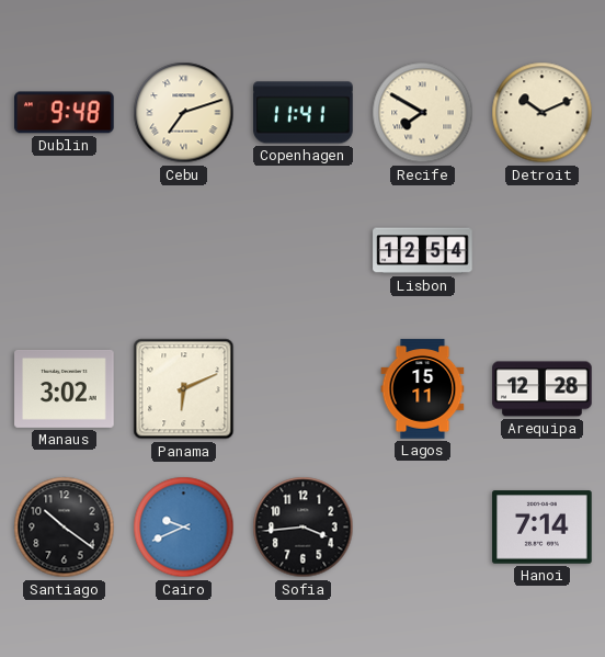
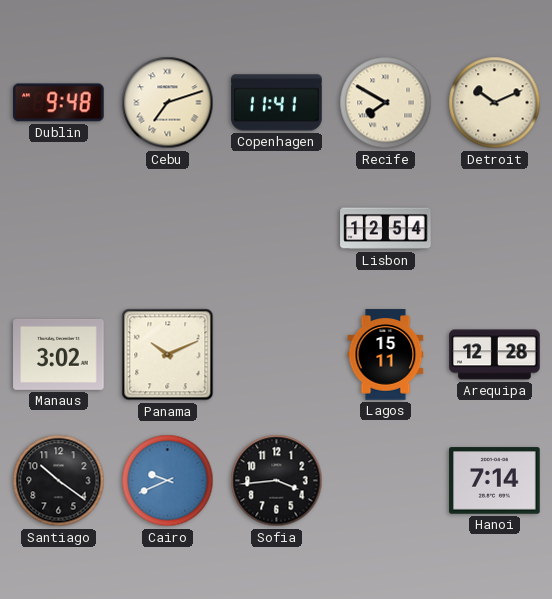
Panama: 6:11 -> 10:11 (168, 355)
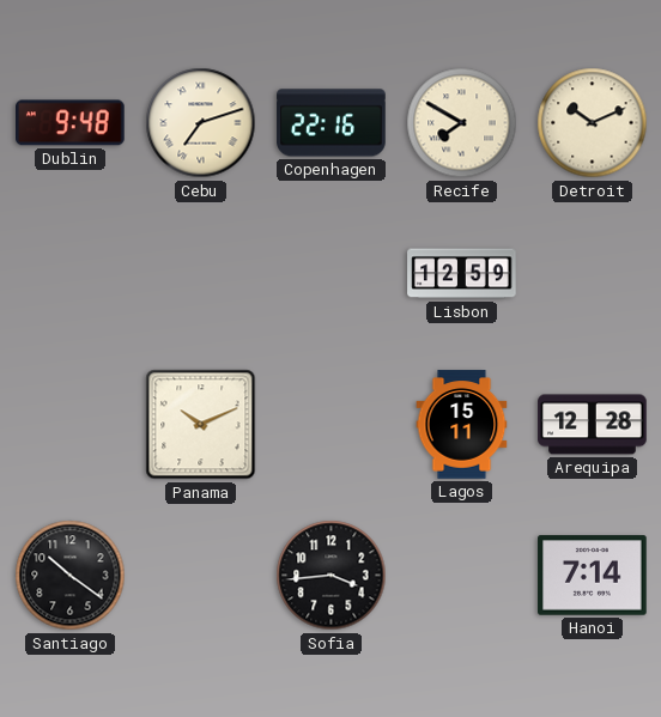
Copenhagen: 11:41 -> 22:16 (332, 123)
Lisbon: 12:54 -> 12:59 (462, 274)
Manaus: 3:02 -> none (59, 354)
Cairo: 9:41 -> none (168, 481)
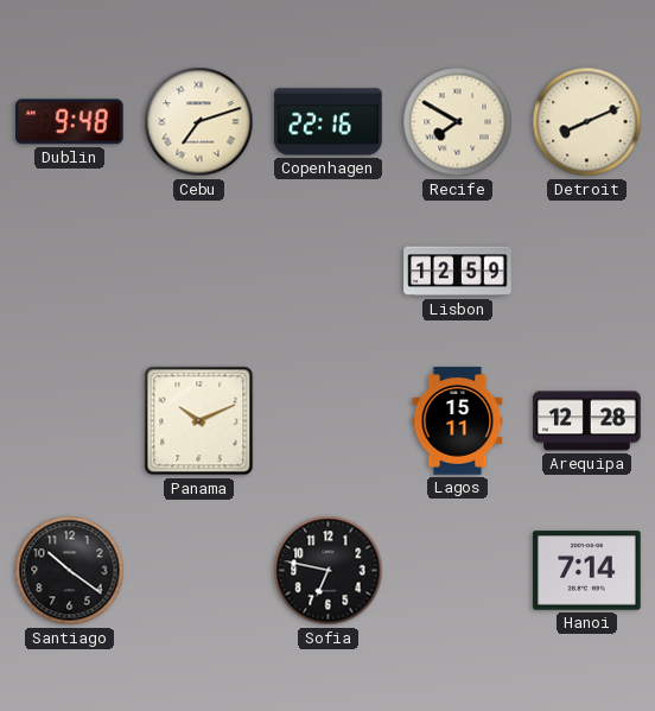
Detroit: 10:11 -> 8:11 (587, 122)
Sofia: 3:44 -> 6:47 (329, 571)
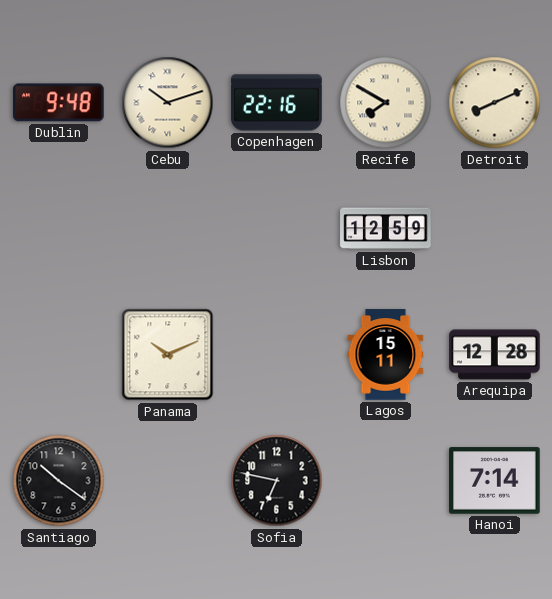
Cebu: 7:12 -> 10:12 (168, 103)
